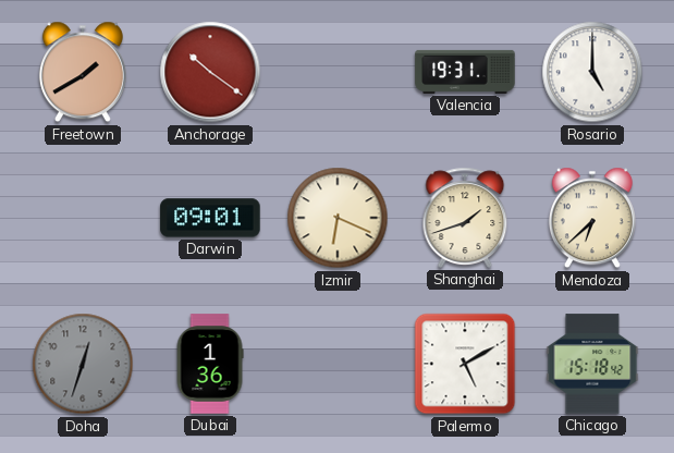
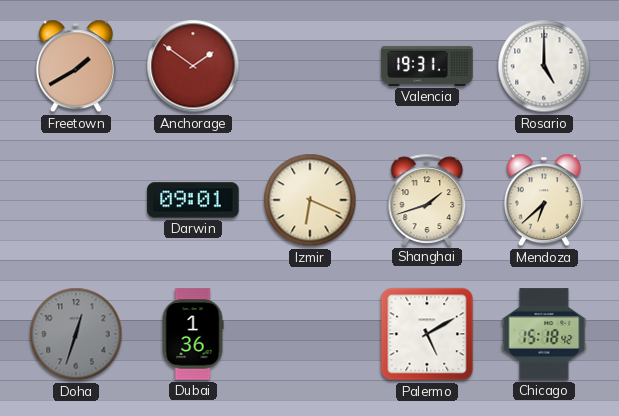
Anchorage: 10:21 -> 1:51 (193, 66)
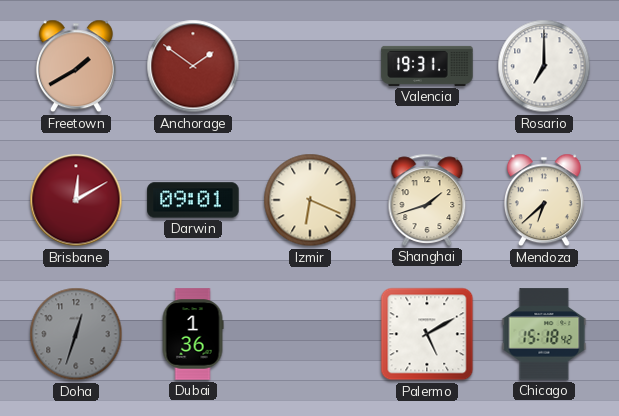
Rosario: 5:00 -> 7:00 (544, 66)
Brisbane: none -> 12:10 (76, 200)
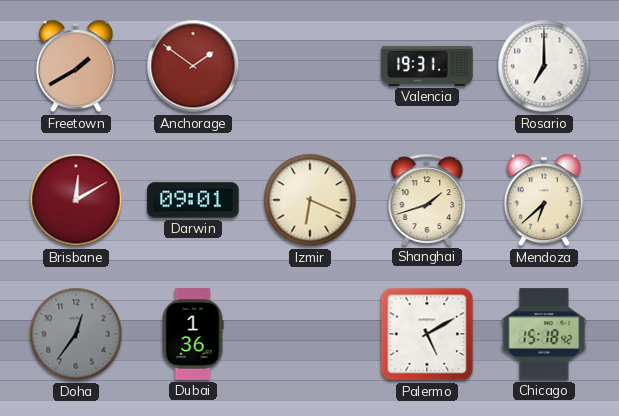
Doha: 12:33 -> 12:36 (76, 334)
